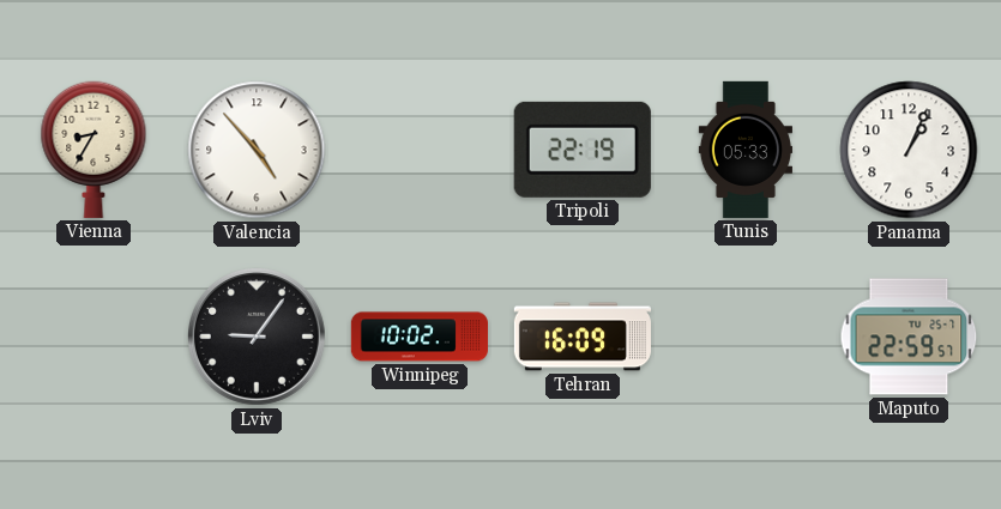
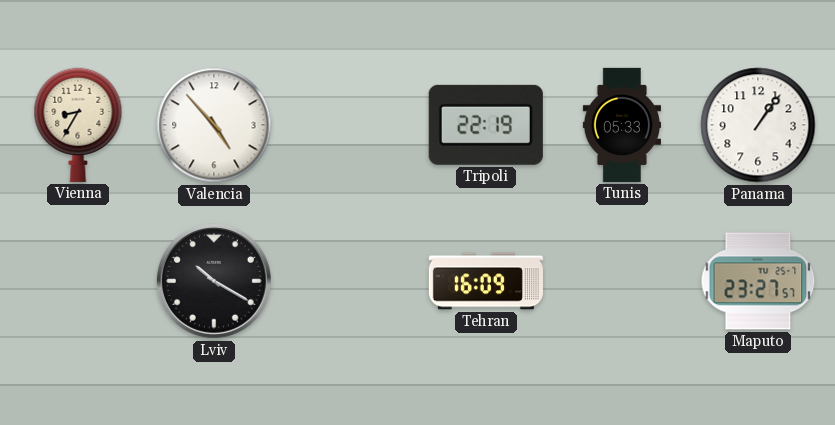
Panama: 1:04 -> 1:06 (758, 125)
Lviv: 9:06 -> 10:20 (214, 281)
Winnipeg: 10:02 -> none (420, 337)
Maputo: 22:59 -> 23:27 (758, 281)
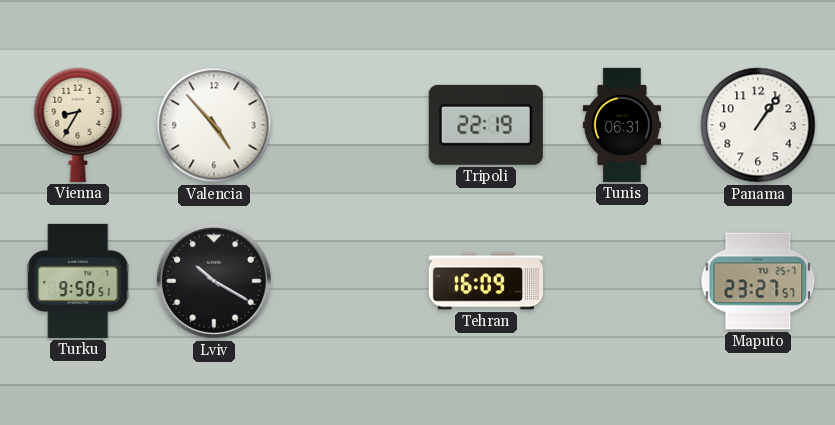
Tunis: 05:33 -> 06:31 (621, 125)
Turku: none -> 9:50 (78, 281)
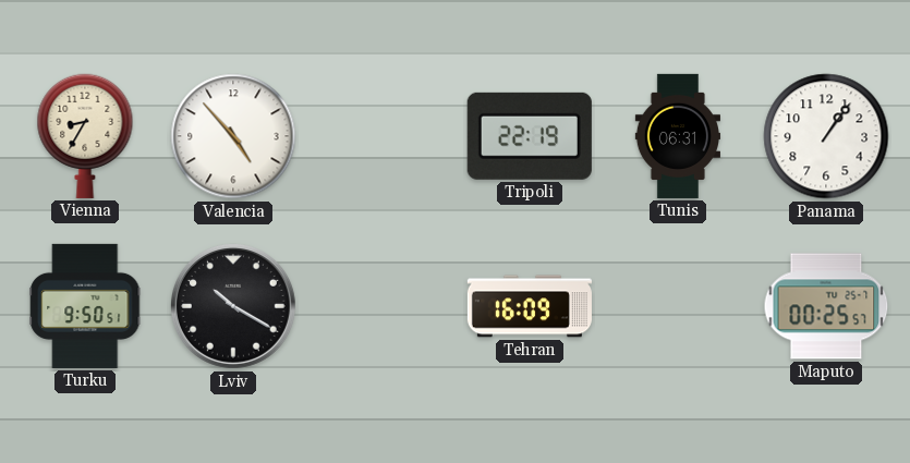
Maputo: 23:27 -> 00:25 (826, 306)
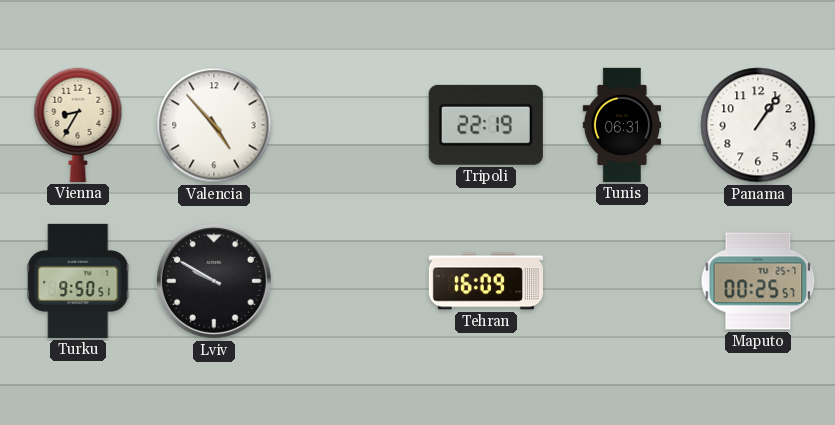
Lviv: 10:20 -> 9:50 (214, 281)
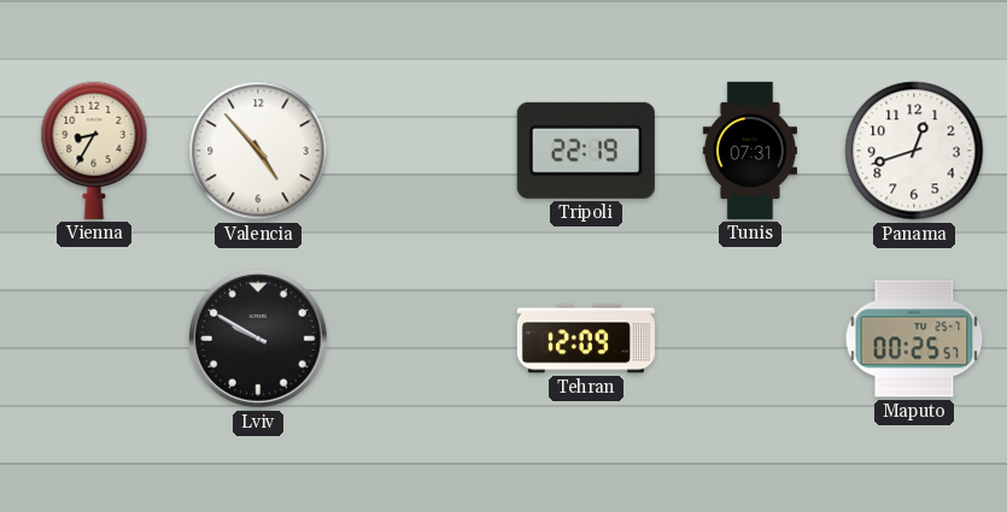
Tunis: 06:31 -> 07:31 (749, 151)
Panama: 1:06 -> 12:42 (914, 151)
Turku: 9:50 -> none (78, 281)
Tehran: 16:09 -> 12:09 (586, 339)
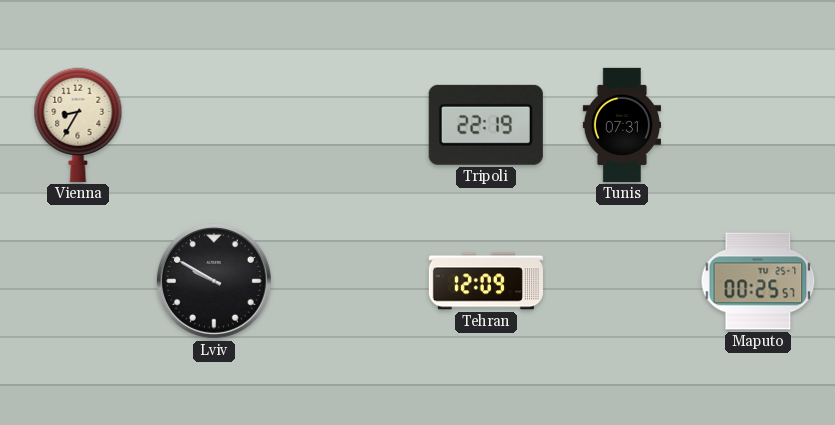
Valencia: 4:53 -> none (258, 151)
Panama: 12:42 -> none (914, 151)
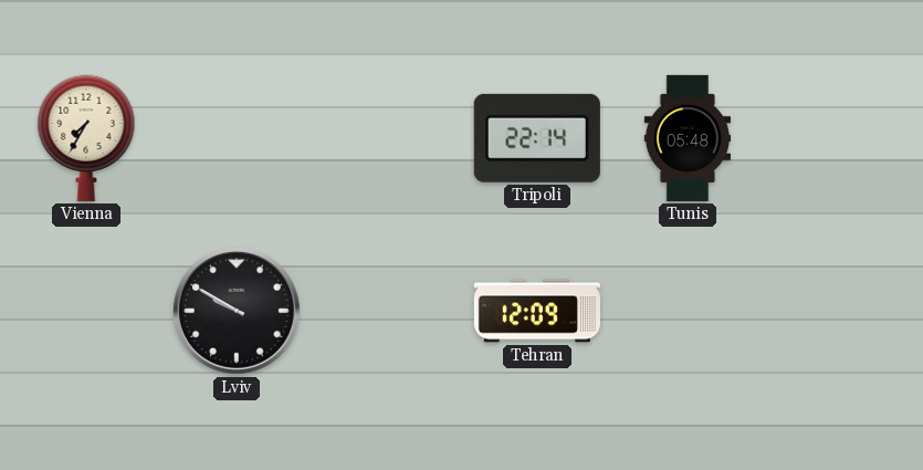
Vienna: 8:35 -> 7:35 (86, 138)
Tripoli: 22:19 -> 22:14 (537, 138)
Tunis: 07:31 -> 05:48 (686, 138)
Maputo: 00:25 -> none (758, 281)
